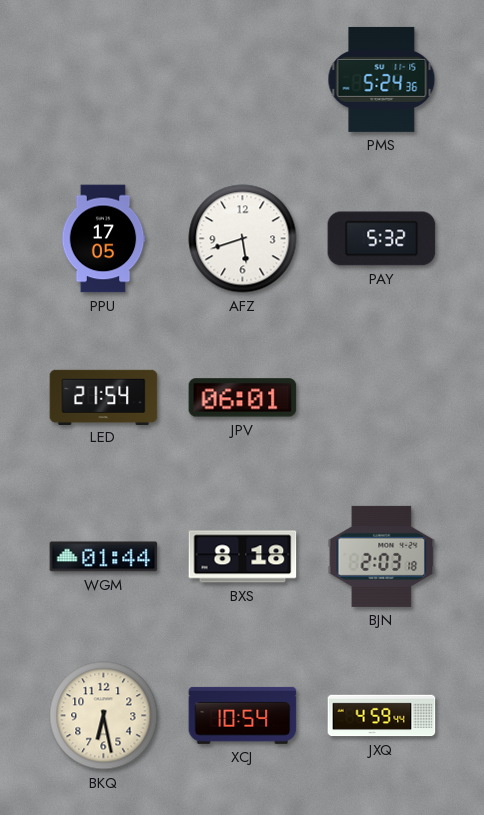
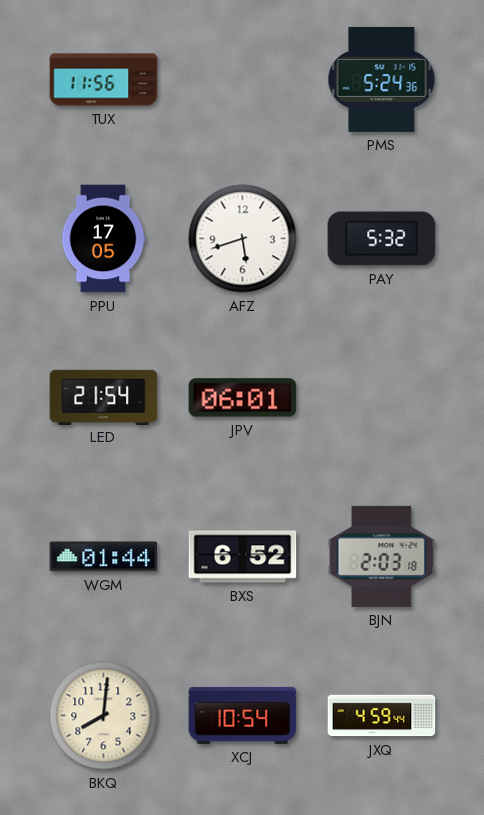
TUX: none -> 11:56 (104, 80)
BXS: 8:18 -> 6:52 (243, 557)
BKQ: 6:28 -> 8:01 (104, 716)
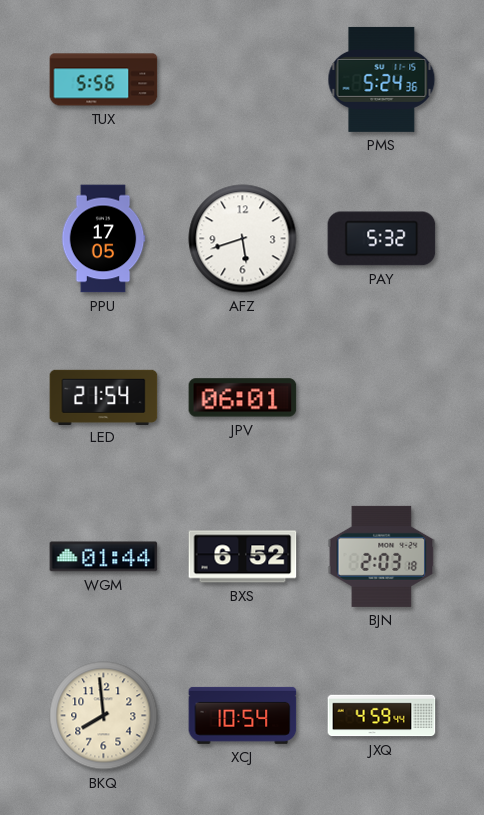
TUX: 11:56 -> 5:56 (104, 80)
BKQ: 8:01 -> 7:59 (104, 716)
